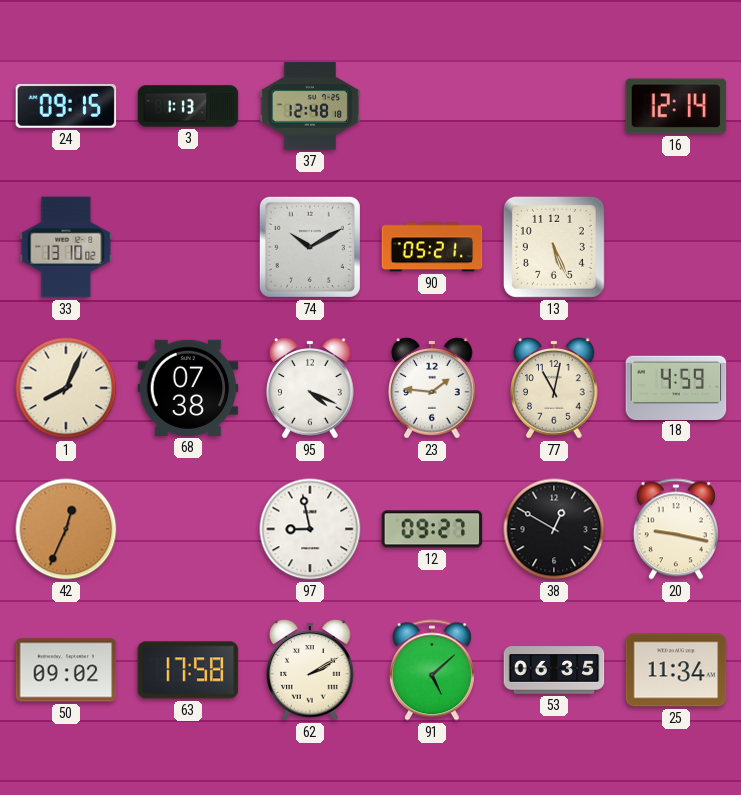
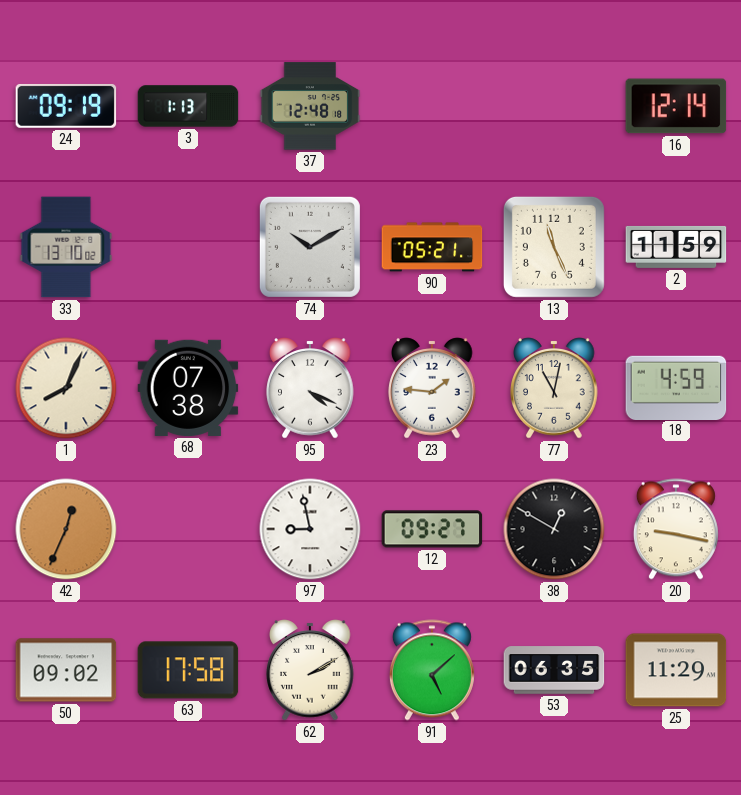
24: 09:15 -> 09:19 (66, 106)
13: 5:26 -> 11:26 (554, 247)
2: none -> 11:59 (676, 247)
25: 11:34 -> 11:29 (676, 670)
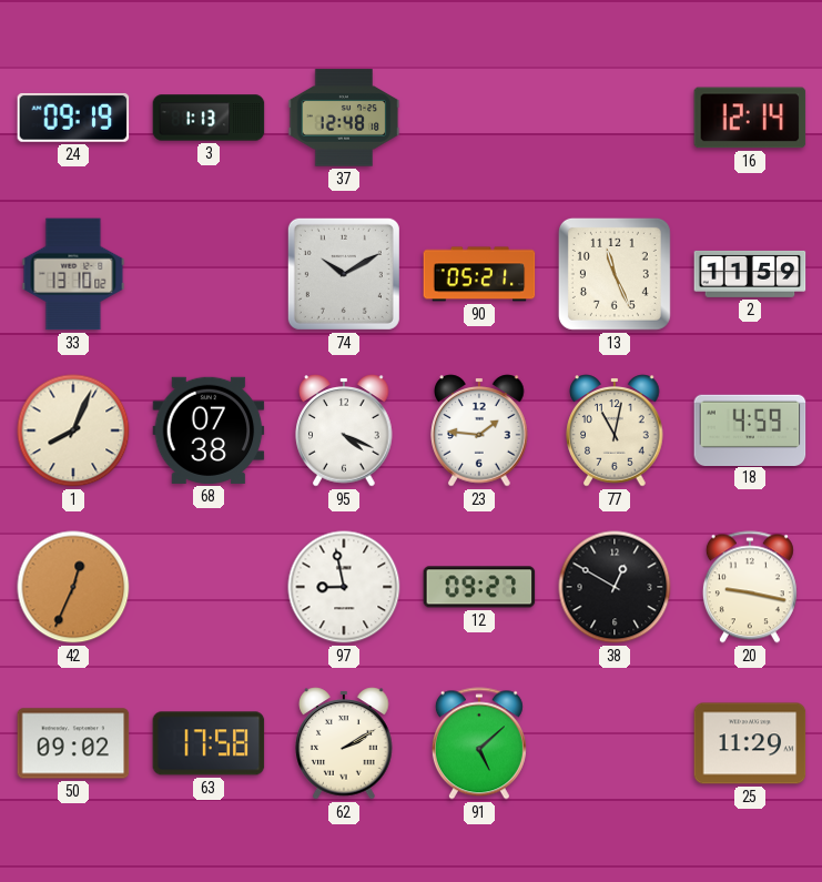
53: 06:35 -> none (554, 670)
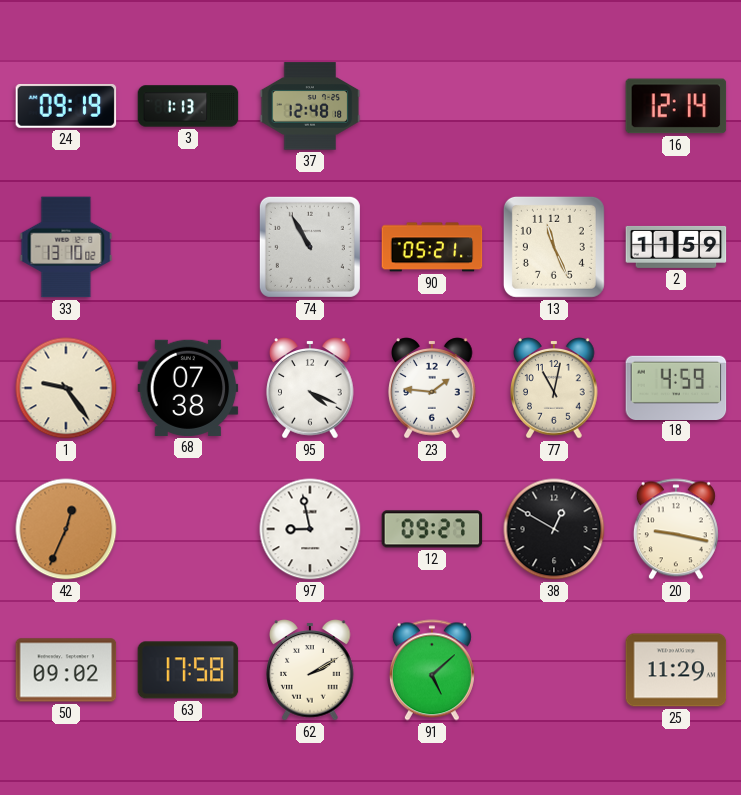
74: 10:10 -> 10:55 (310, 247)
1: 8:04 -> 9:24 (66, 388)
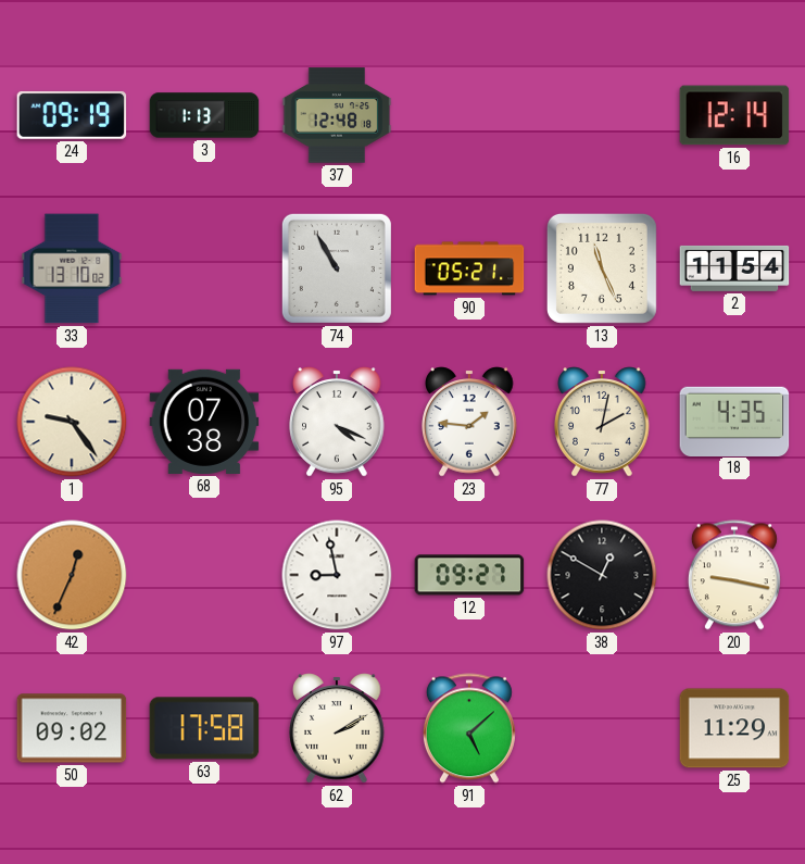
2: 11:59 -> 11:54 (734, 268)
77: 11:02 -> 2:02 (602, 422)
18: 4:59 -> 4:35 (734, 421)
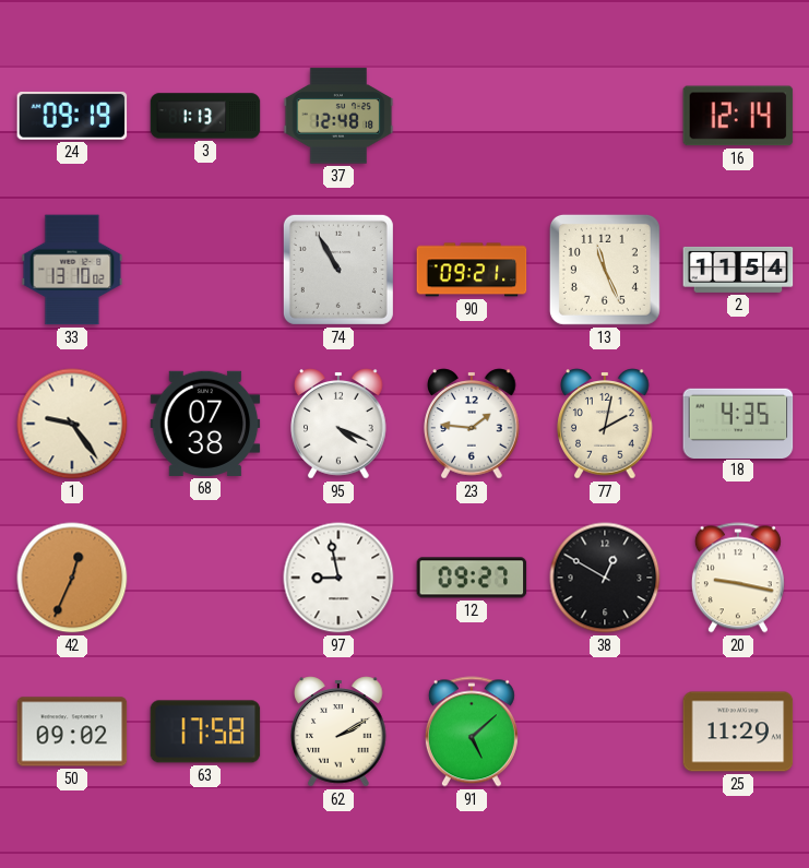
90: 05:21 -> 09:21 (472, 270)
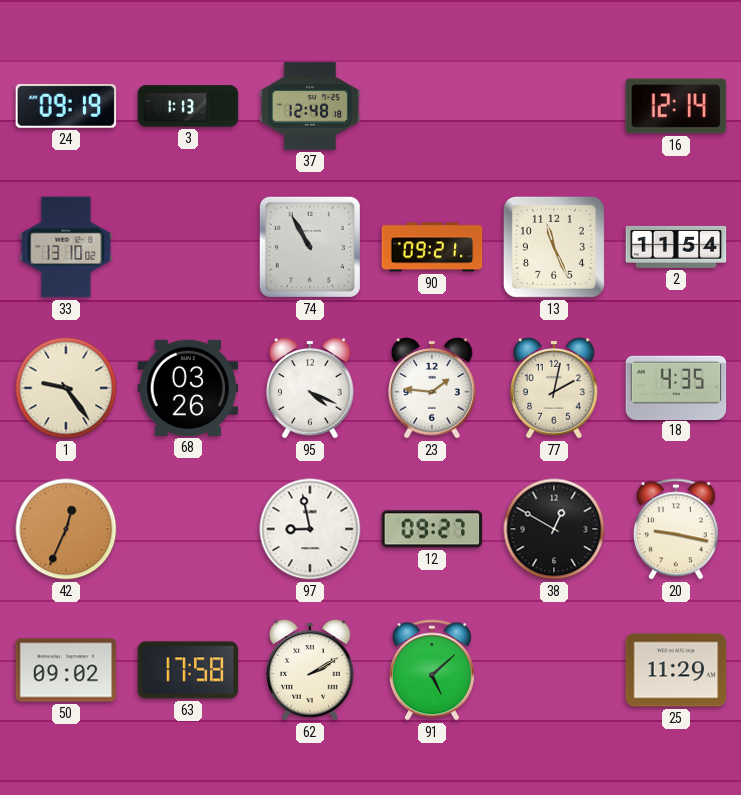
68: 07:38 -> 03:26 (188, 388)
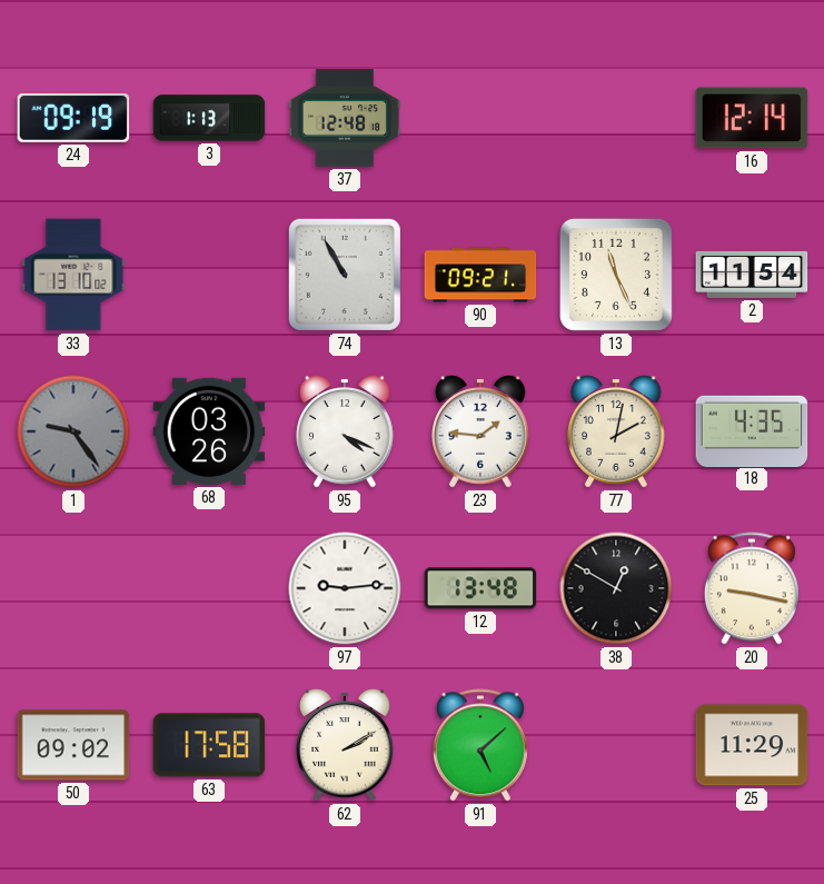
1 dial: cream -> grey (73, 431)
42: 12:34 -> none (66, 529)
97: 8:58 -> 9:14 (345, 588)
12: 09:27 -> 13:48 (480, 588)
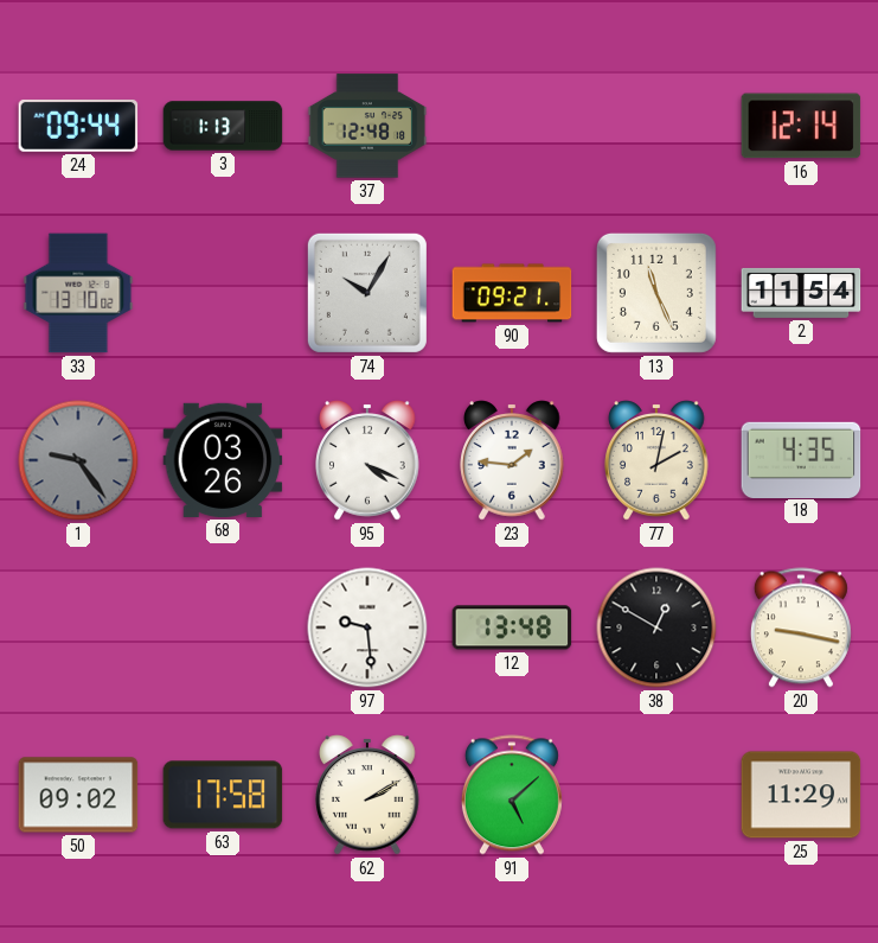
24: 09:19 -> 09:44 (78, 126)
74: 10:55 -> 10:05 (367, 293)
97: 9:14 -> 9:29 (367, 627)
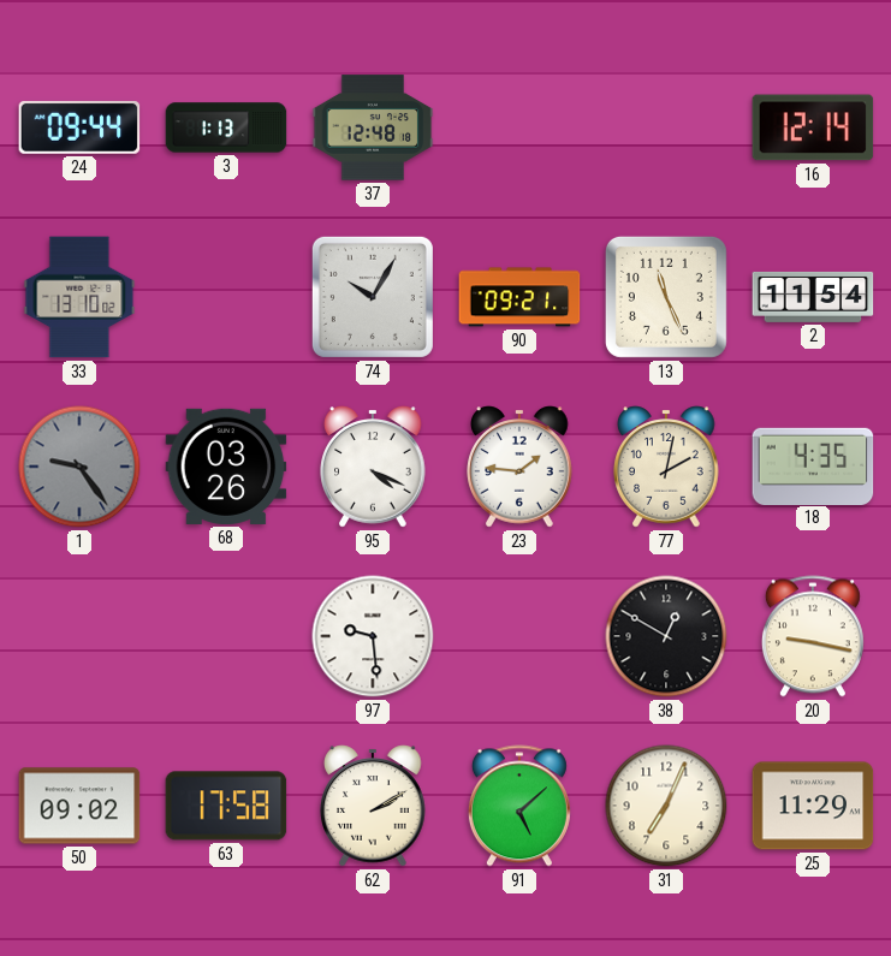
12: 13:48 -> none (512, 627)
31: none -> 7:04 (666, 806)
